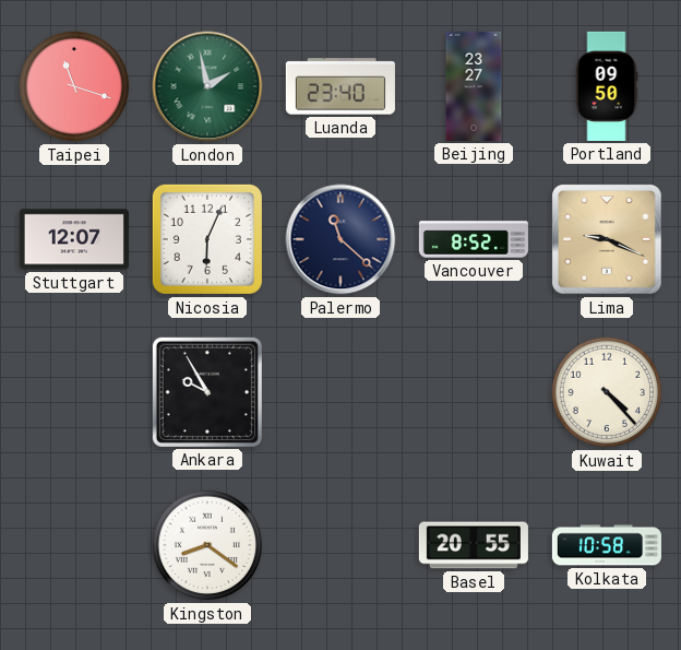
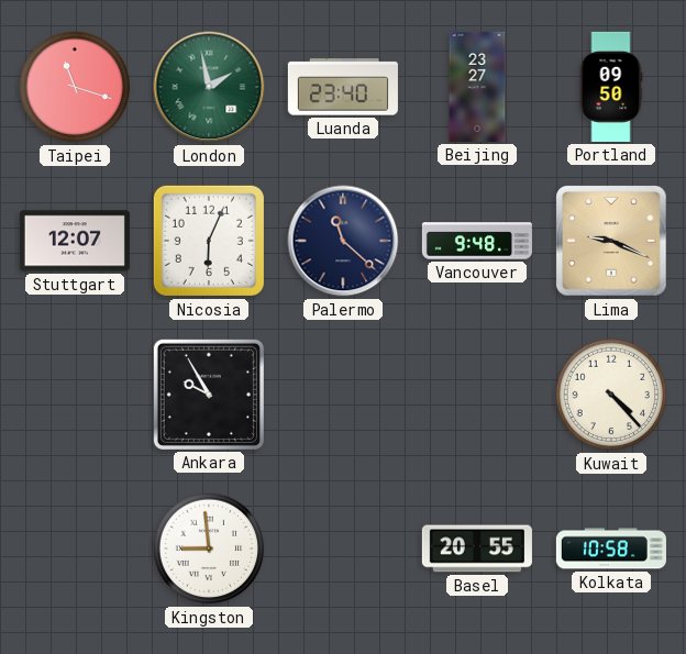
Vancouver: 8:52 -> 9:48 (477, 241)
Kingston: 8:21 -> 8:59 (209, 548)
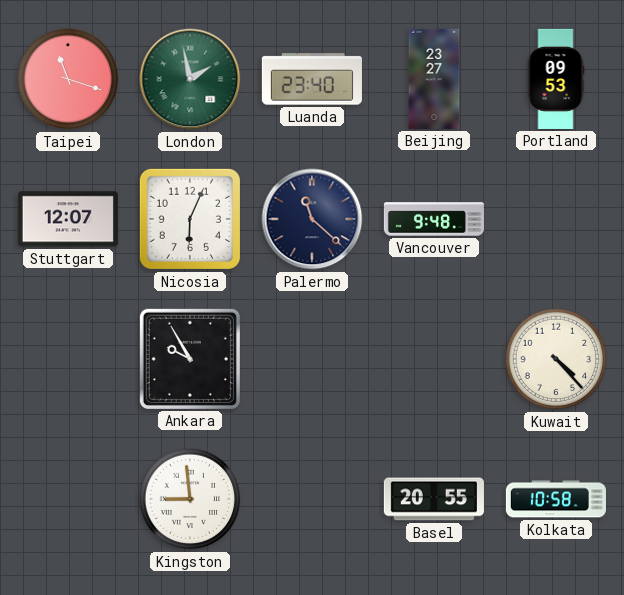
Portland: 09:50 -> 09:53 (556, 79)
Lima: 9:19 -> none (611, 241)
